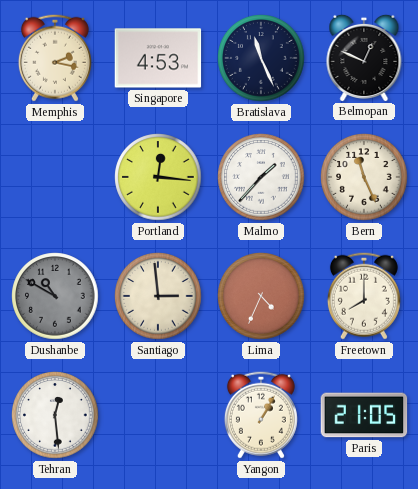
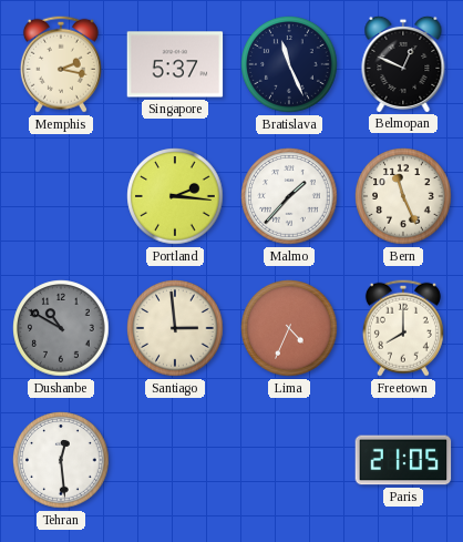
Singapore: 4:53 -> 5:37 (175, 64)
Portland: 12:16 -> 2:16 (175, 196)
Yangon: 1:05 -> none (261, 415)
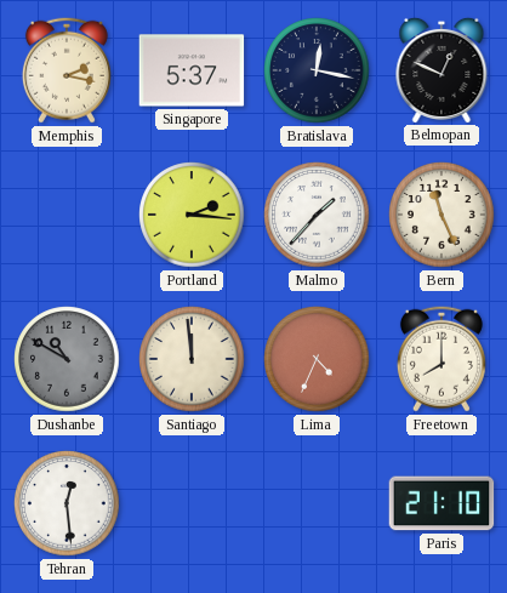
Bratislava: 11:26 -> 12:17 (317, 70)
Santiago: 2:59 -> 11:59 (192, 359)
Paris: 21:05 -> 21:10 (442, 503)
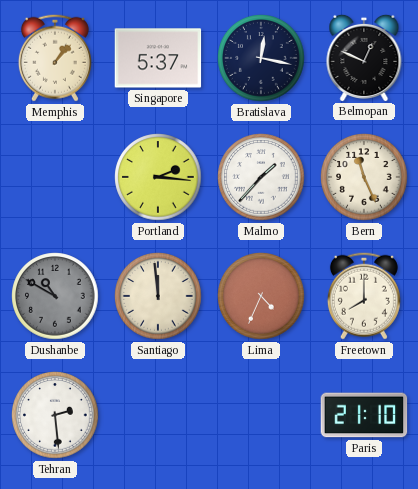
Memphis: 2:17 -> 1:07 (55, 58)
Tehran: 12:29 -> 2:29 (55, 415)
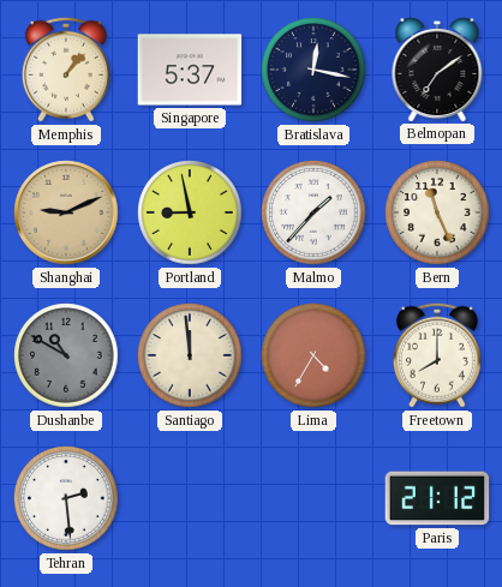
Belmopan: 12:49 -> 7:09 (437, 68)
Shanghai: none -> 9:11 (66, 212)
Portland: 2:16 -> 8:58 (190, 212)
Lima: 4:34 -> 4:35 (313, 355)
Paris: 21:10 -> 21:12 (437, 498)
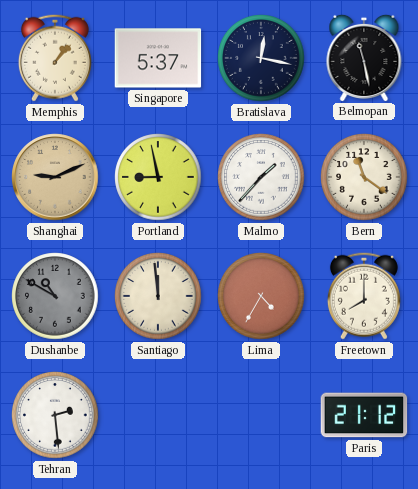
Belmopan: 7:09 -> 11:28 (364, 57)
Bern: 11:26 -> 11:21 (364, 177)
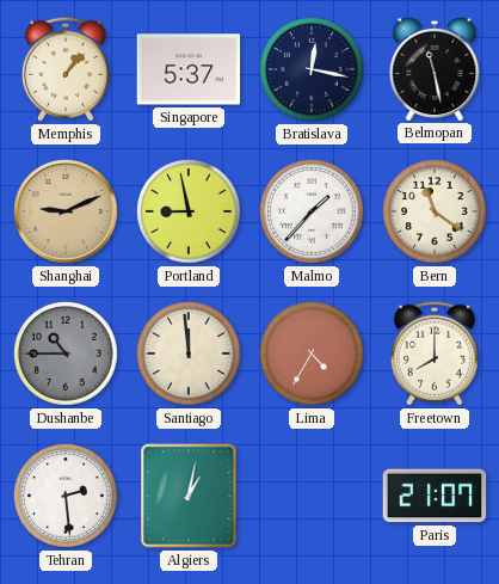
Dushanbe: 10:50 -> 10:45 (66, 354)
Algiers: none -> 1:02 (189, 496)
Paris: 21:12 -> 21:07 (435, 496)
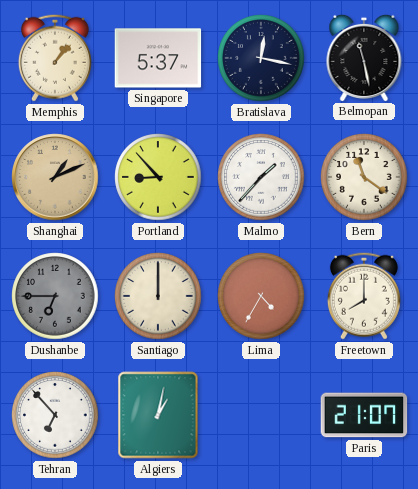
Shanghai: 9:11 -> 1:11 (55, 177)
Portland: 8:58 -> 8:53 (158, 177)
Dushanbe: 10:45 -> 6:45 (55, 296)
Santiago: 11:59 -> 12:00 (158, 296)
Tehran: 2:29 -> 6:53 (55, 415)
